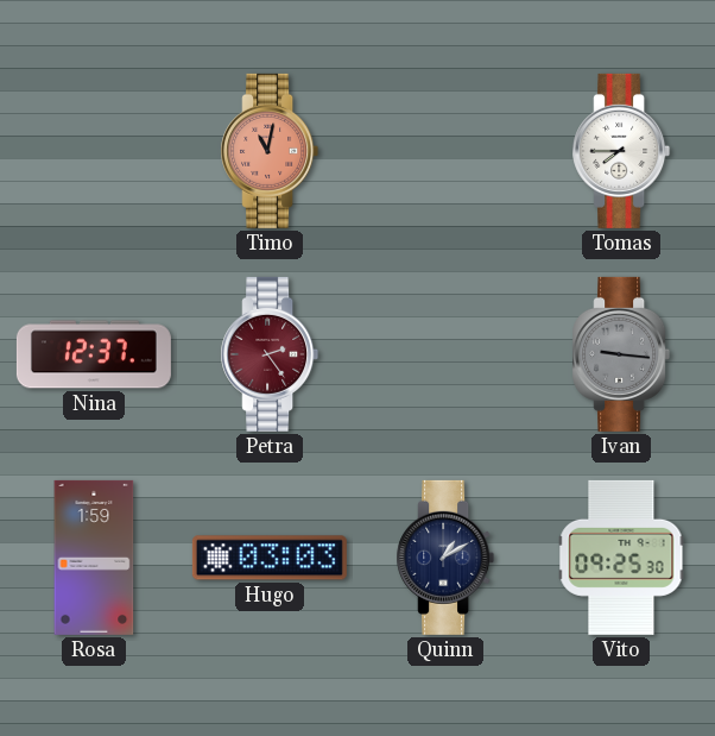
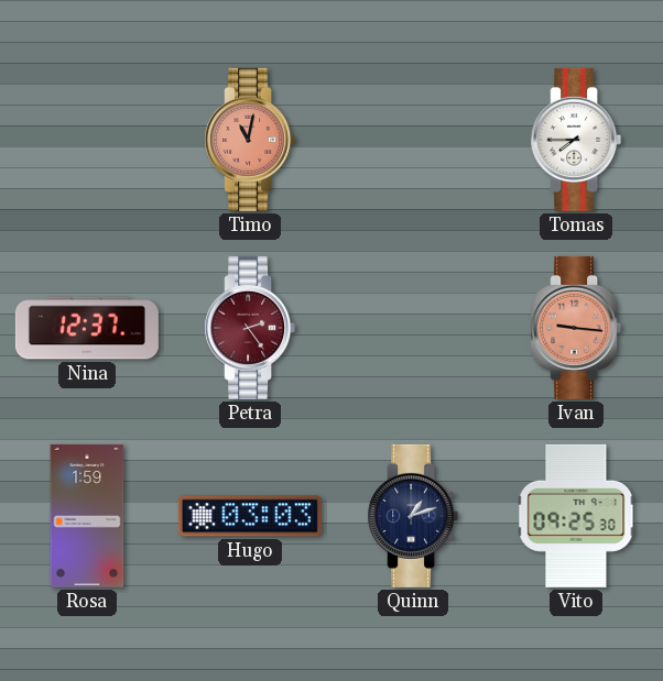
Ivan dial: grey -> salmon (576, 328)
Quinn: 1:10 -> 1:12 (413, 516)
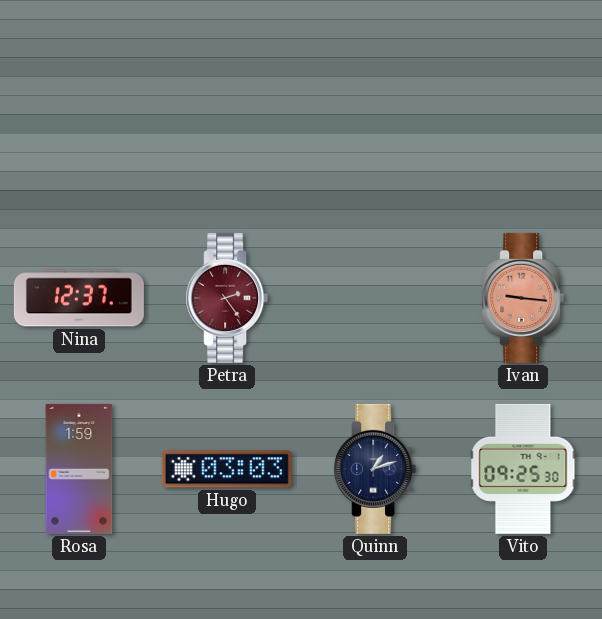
Timo: 11:02 -> none (250, 140)
Tomas: 7:45 -> none (576, 140)
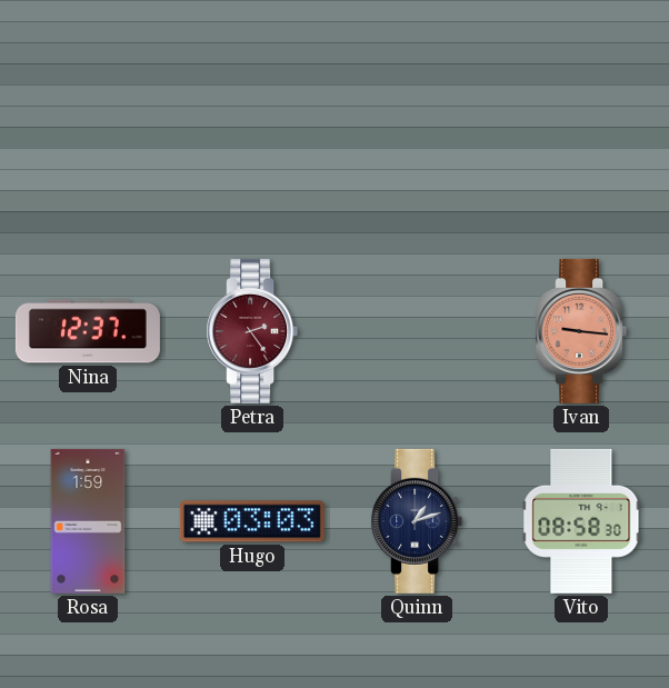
Vito: 09:25 -> 08:58 (581, 521)
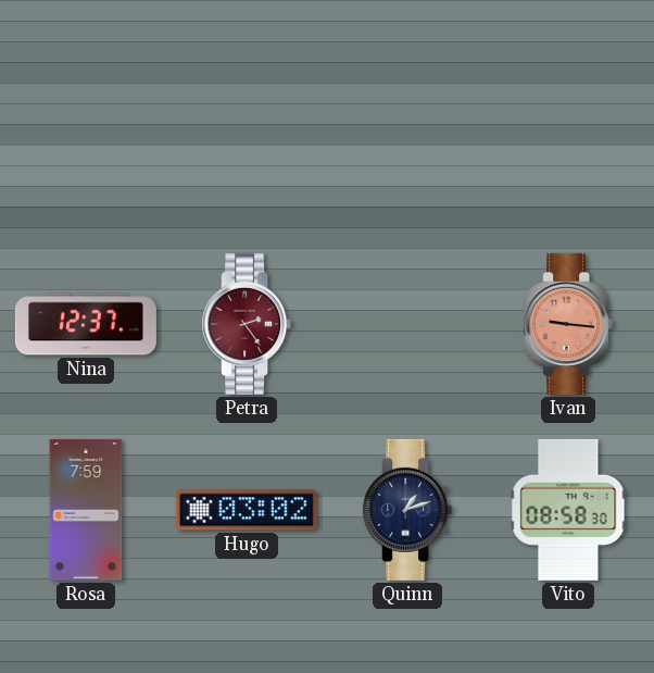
Rosa: 1:59 -> 7:59 (86, 510)
Hugo: 03:03 -> 03:02 (247, 510)
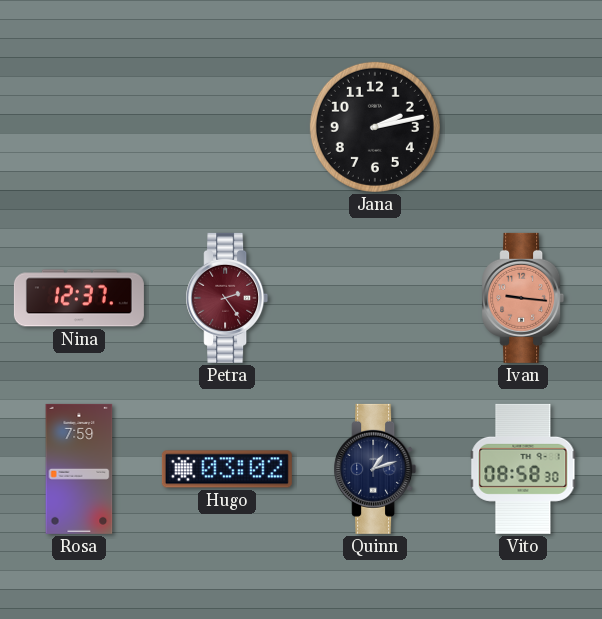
Jana: none -> 2:13 (375, 127)
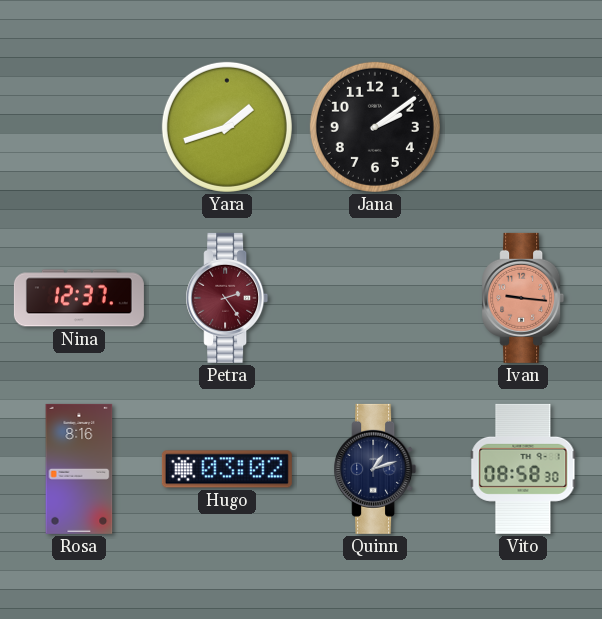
Yara: none -> 1:42 (227, 127)
Jana: 2:13 -> 2:09 (375, 127)
Rosa: 7:59 -> 8:16 (79, 469)
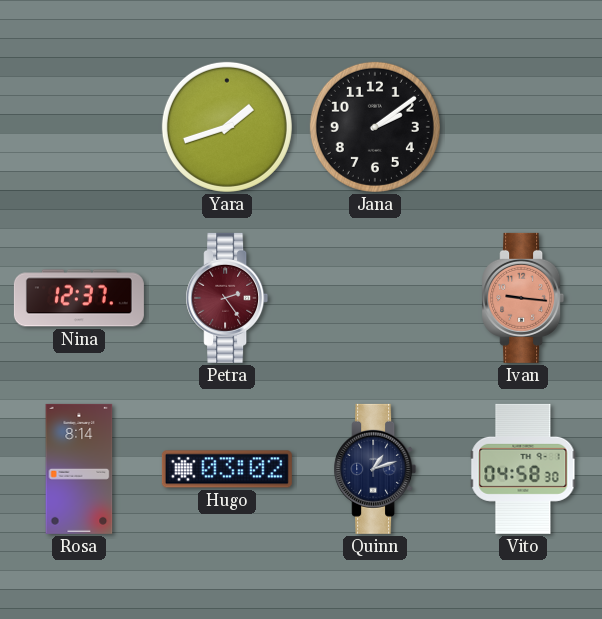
Rosa: 8:16 -> 8:14 (79, 469)
Vito: 08:58 -> 04:58 (523, 469)
